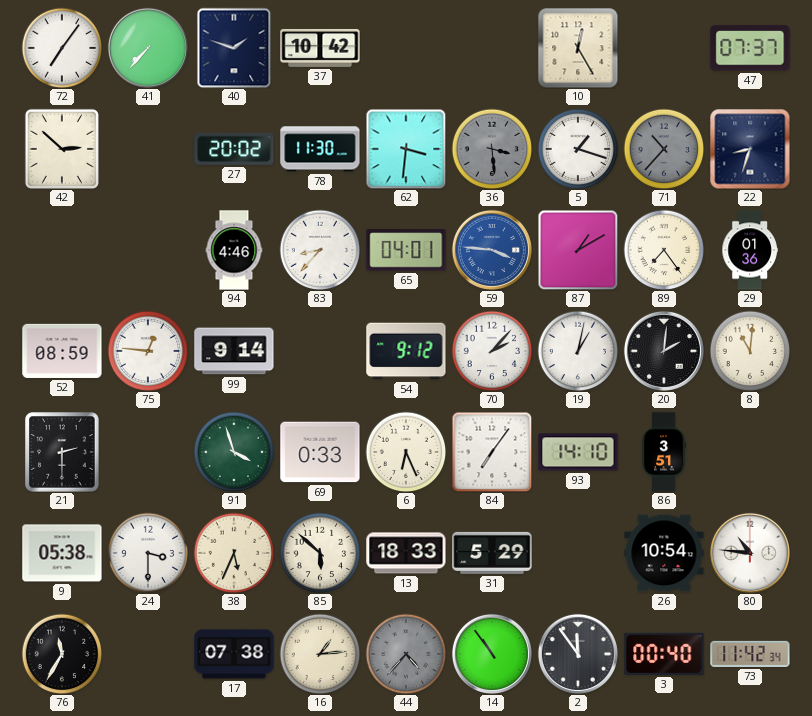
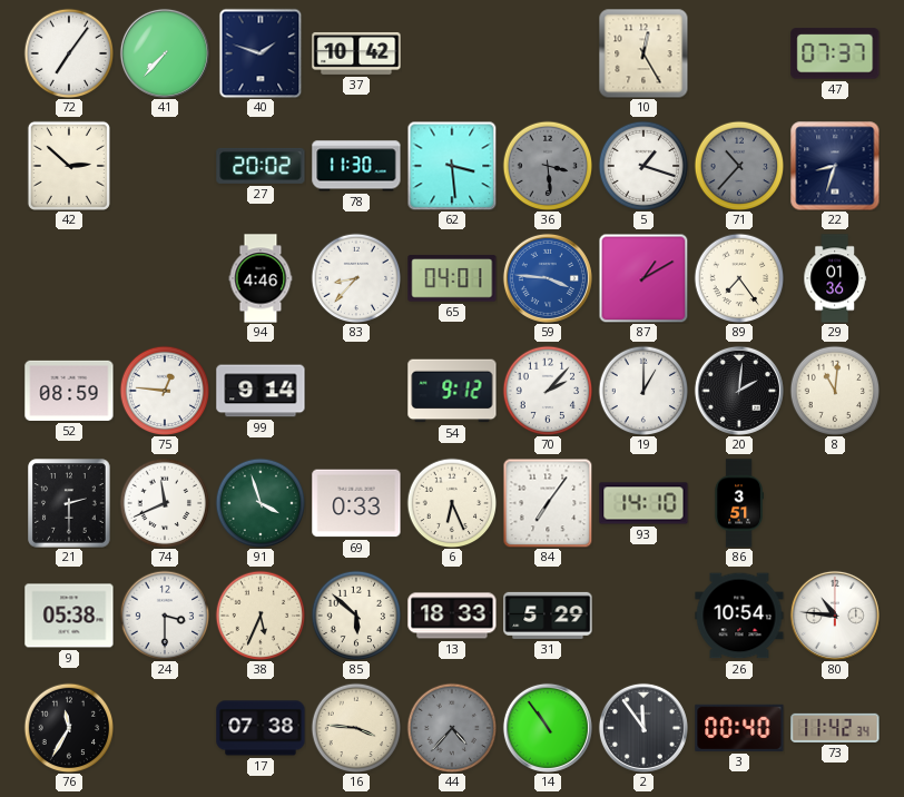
62: 3:31 -> 3:29 (452, 166)
19: 1:02 -> 1:00 (643, 391)
74: none -> 11:41 (165, 503)
16: 1:14 -> 3:46 (356, 728)
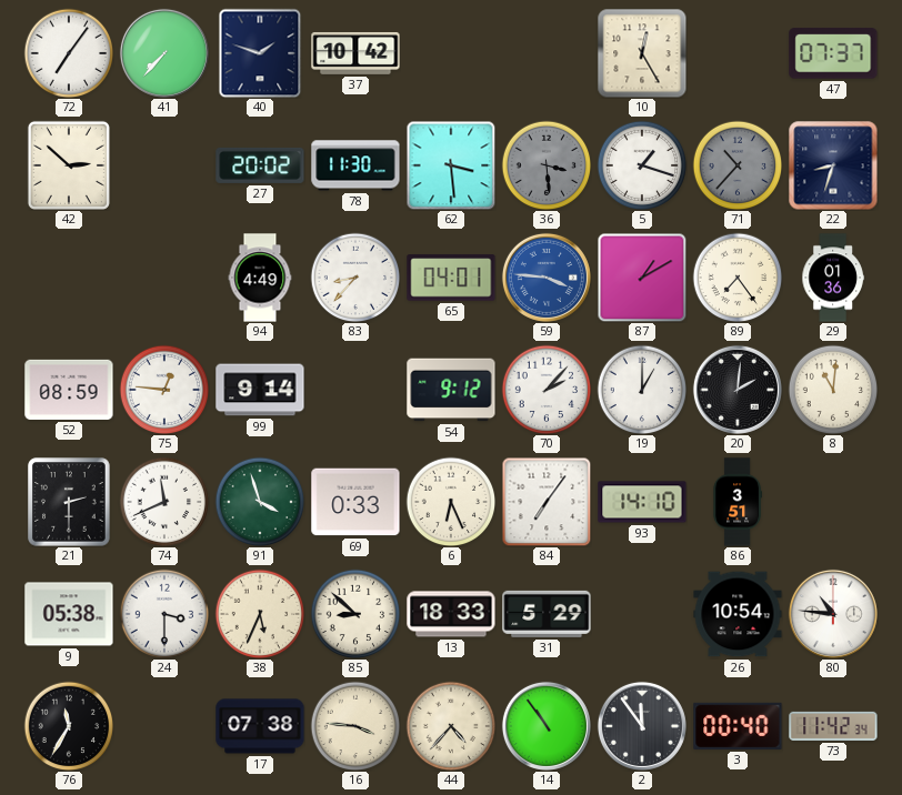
94: 4:46 -> 4:49 (260, 278)
85: 5:52 -> 8:52 (355, 614)
44 dial: grey -> cream (451, 726)
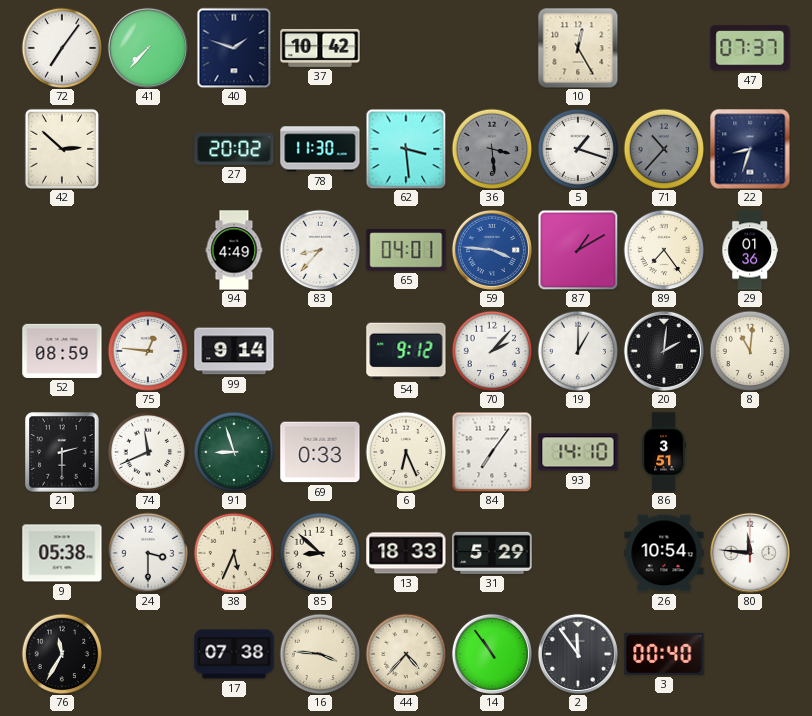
91: 3:57 -> 8:57 (234, 452)
80: 10:46 -> 11:46 (750, 553)
73: 11:42 -> none (833, 726)
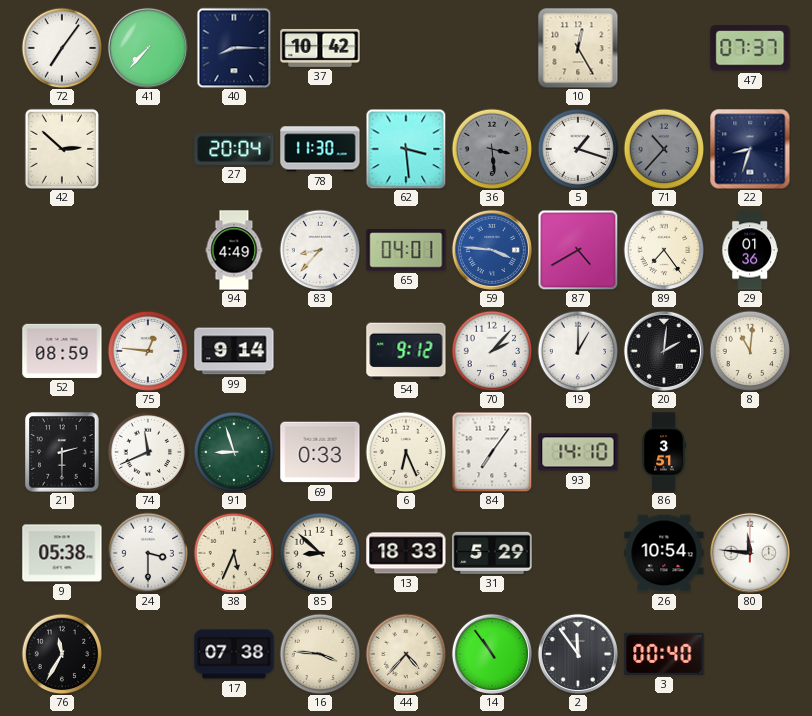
40: 1:48 -> 8:15 (234, 48)
27: 20:02 -> 20:04 (234, 149)
87: 1:10 -> 4:40 (578, 250)
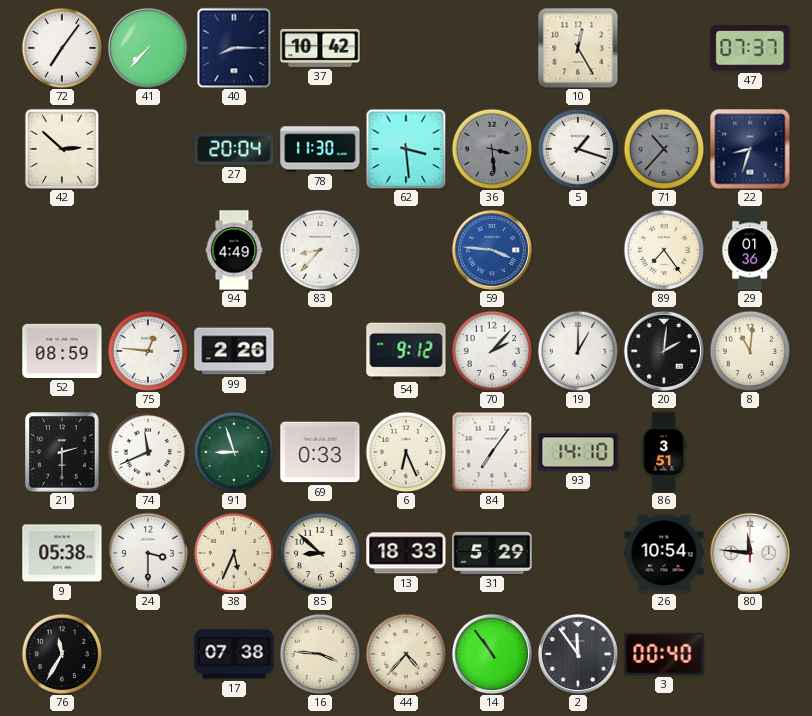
65: 04:01 -> none (406, 250)
87: 4:40 -> none (578, 250)
99: 9:14 -> 2:26 (234, 351)
